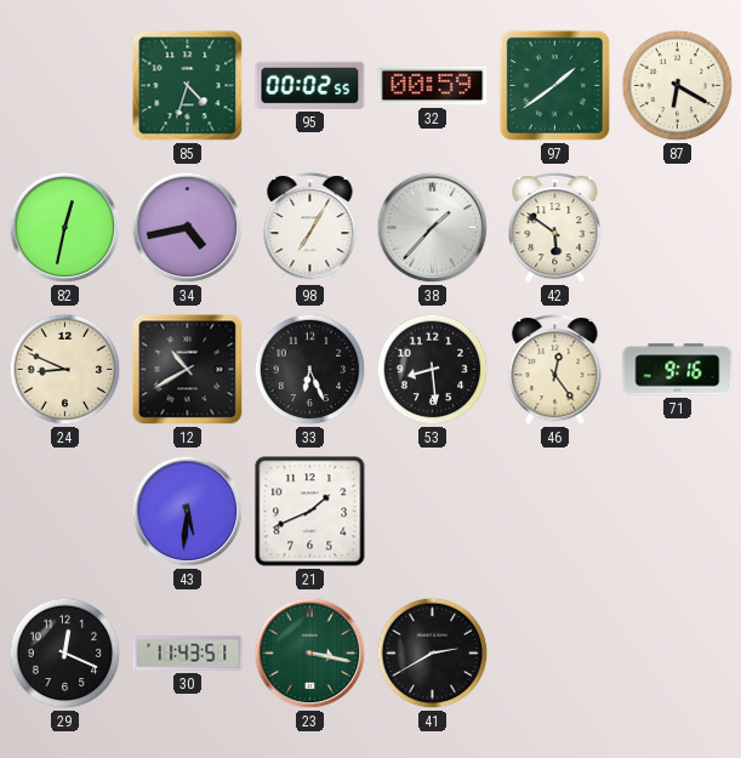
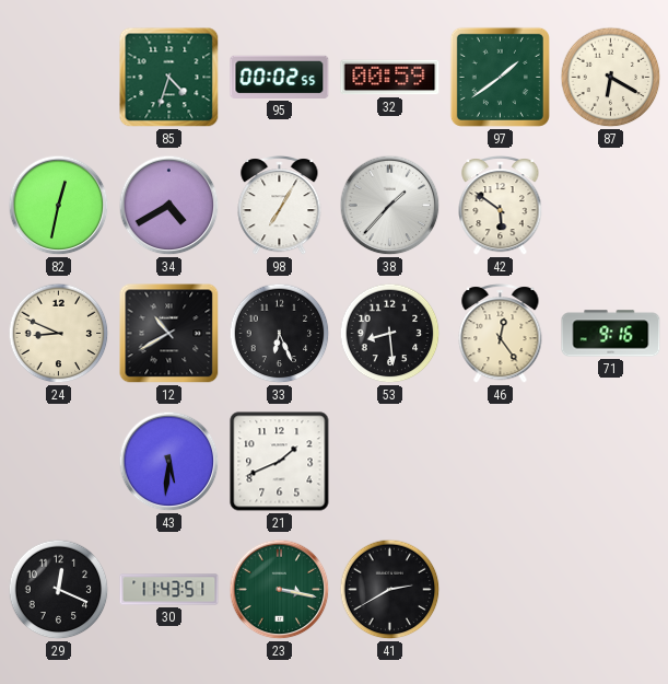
34: 4:43 -> 4:40 (169, 206)
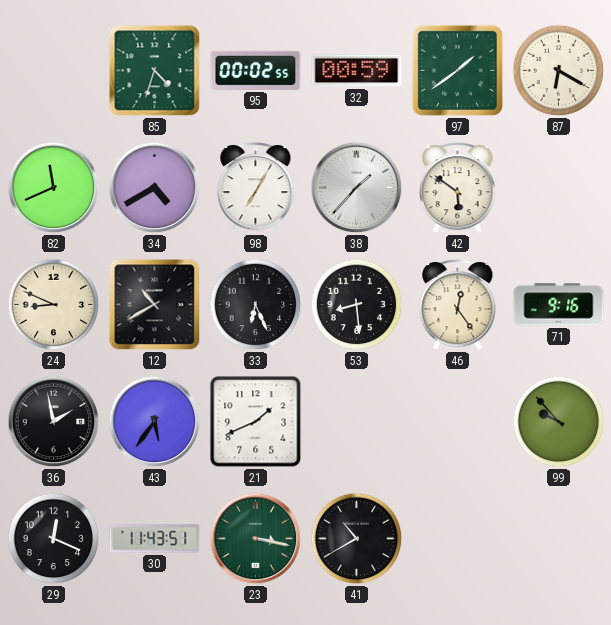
82: 12:32 -> 11:41 (54, 188)
36: none -> 1:58 (54, 422)
43: 5:31 -> 5:36 (155, 422)
99: none -> 9:53 (559, 422)
41: 2:40 -> 10:40 (357, 539)
